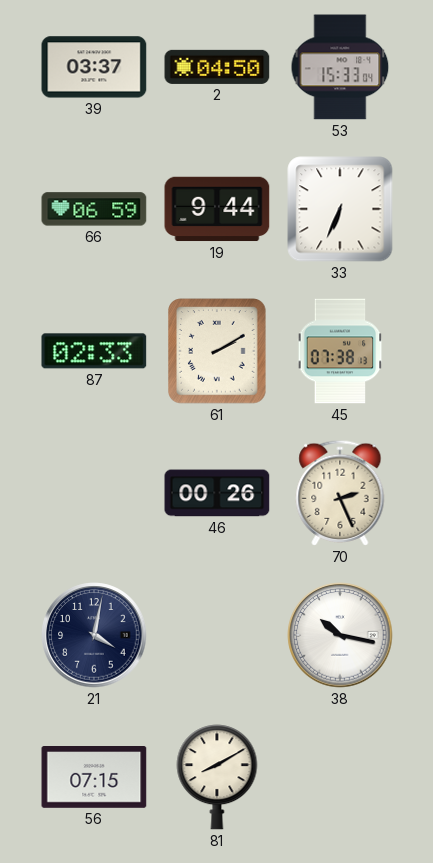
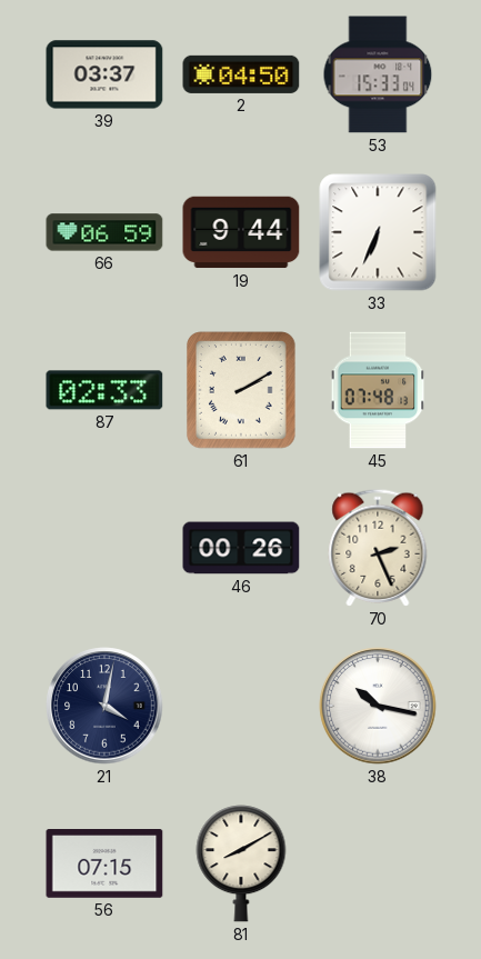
45: 07:38 -> 07:48 (378, 390)
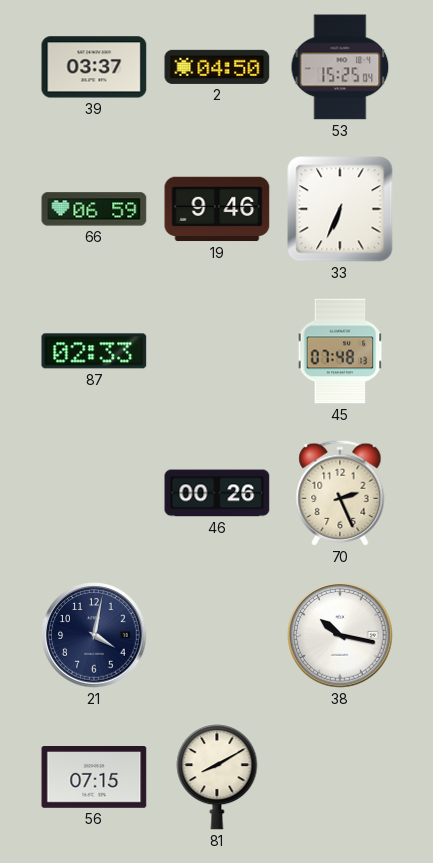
53: 15:33 -> 15:25 (340, 67)
19: 9:44 -> 9:46 (217, 209)
61: 2:10 -> none (242, 390)
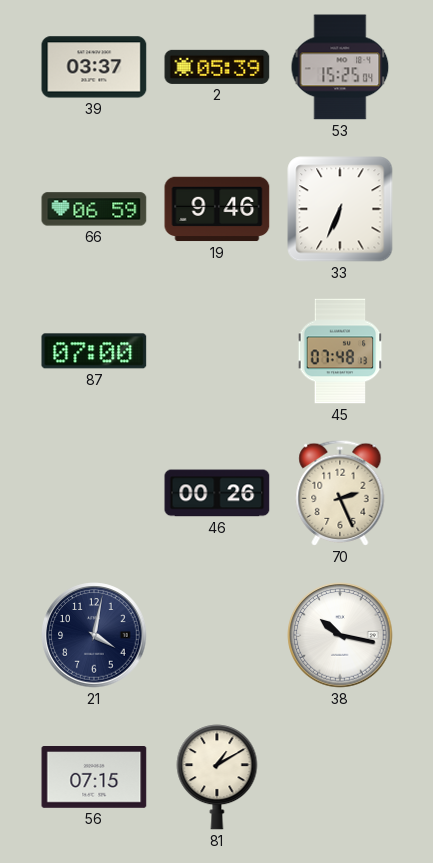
2: 04:50 -> 05:39 (217, 67)
87: 02:33 -> 07:00 (94, 351)
81: 8:10 -> 1:10 (217, 777)
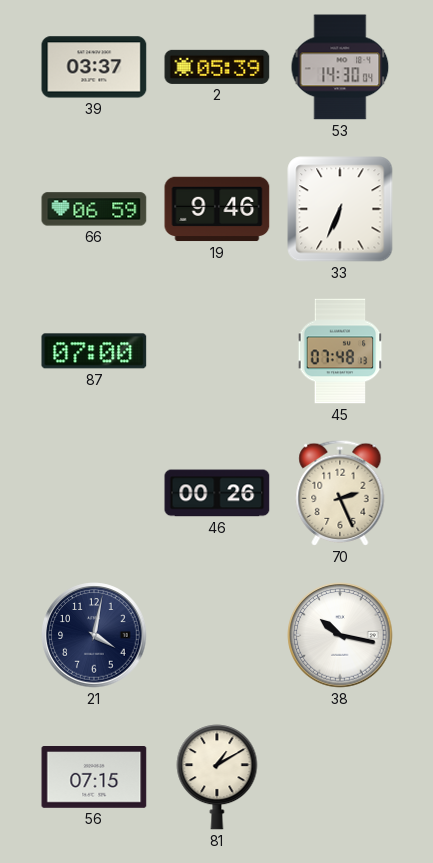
53: 15:25 -> 14:30 (340, 67)
